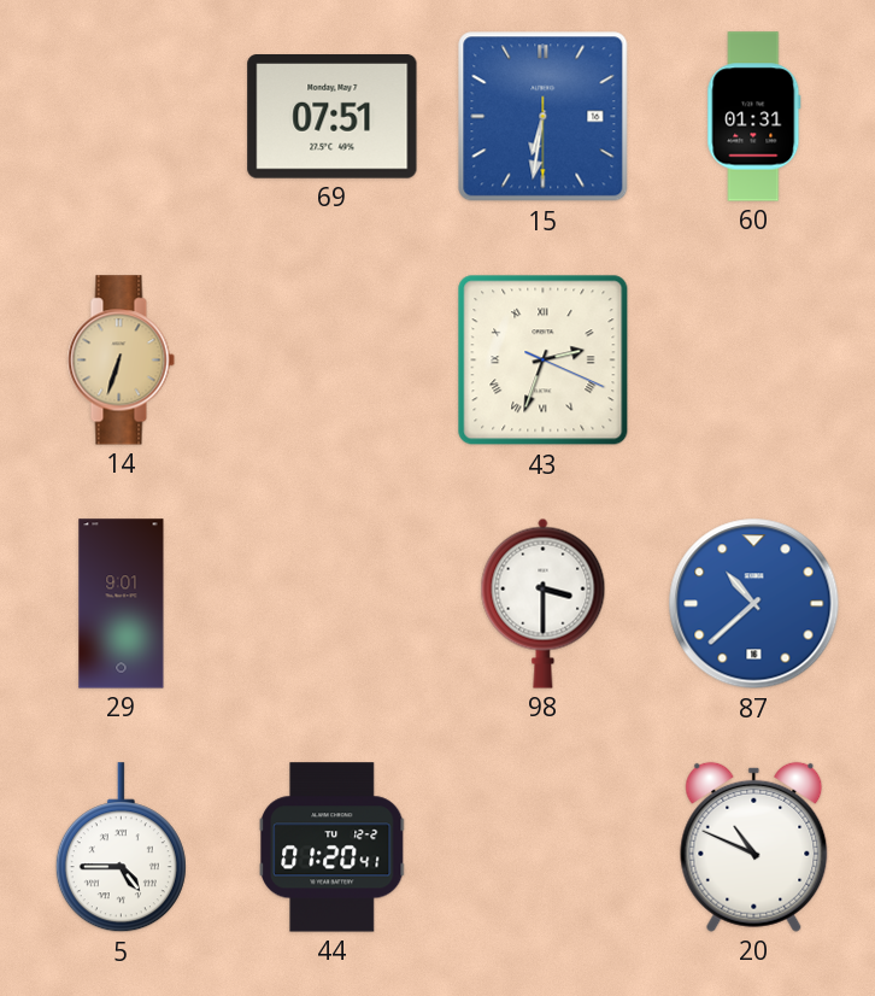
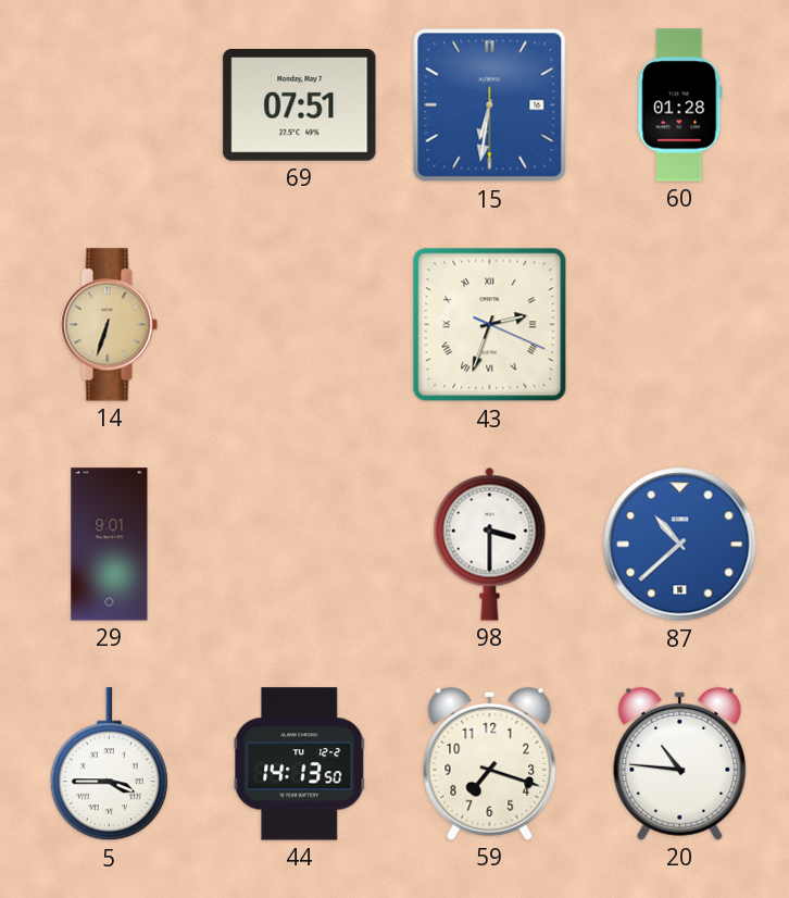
60: 01:31 -> 01:28 (680, 105)
5: 4:45 -> 3:45 (109, 764)
44: 01:20 -> 14:13 (300, 764)
59: none -> 7:18 (490, 763)
20: 10:49 -> 10:46 (680, 763)
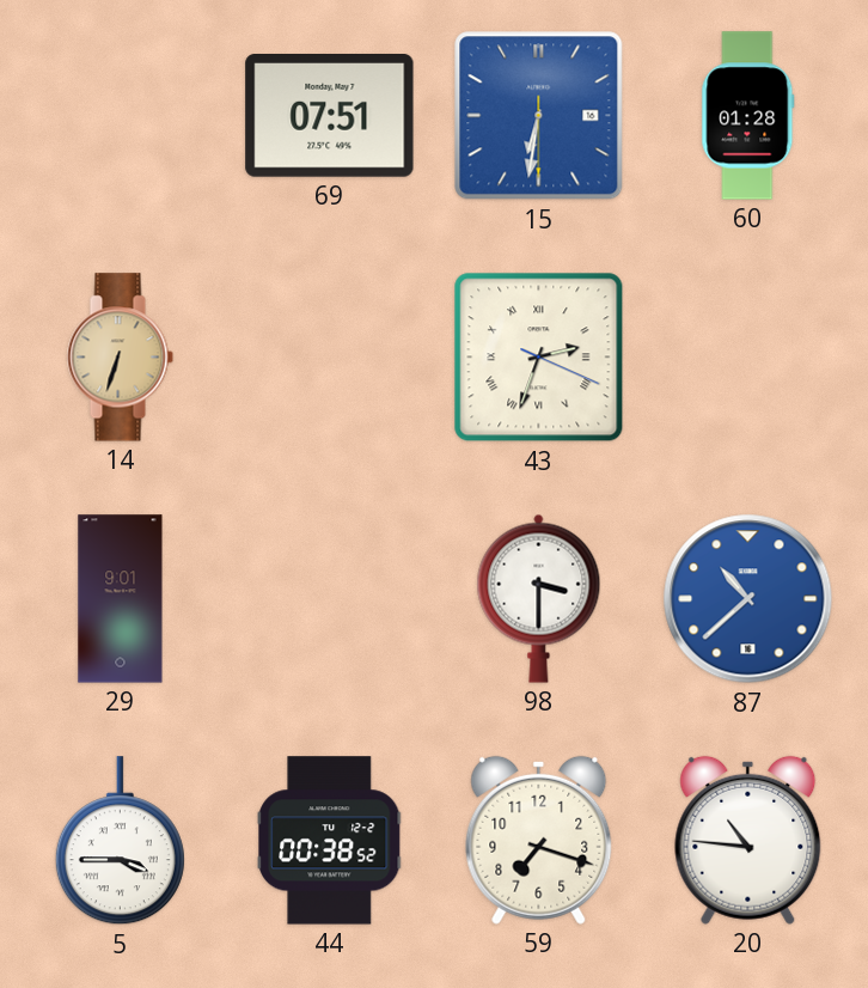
44: 14:13 -> 00:38 (330, 841)
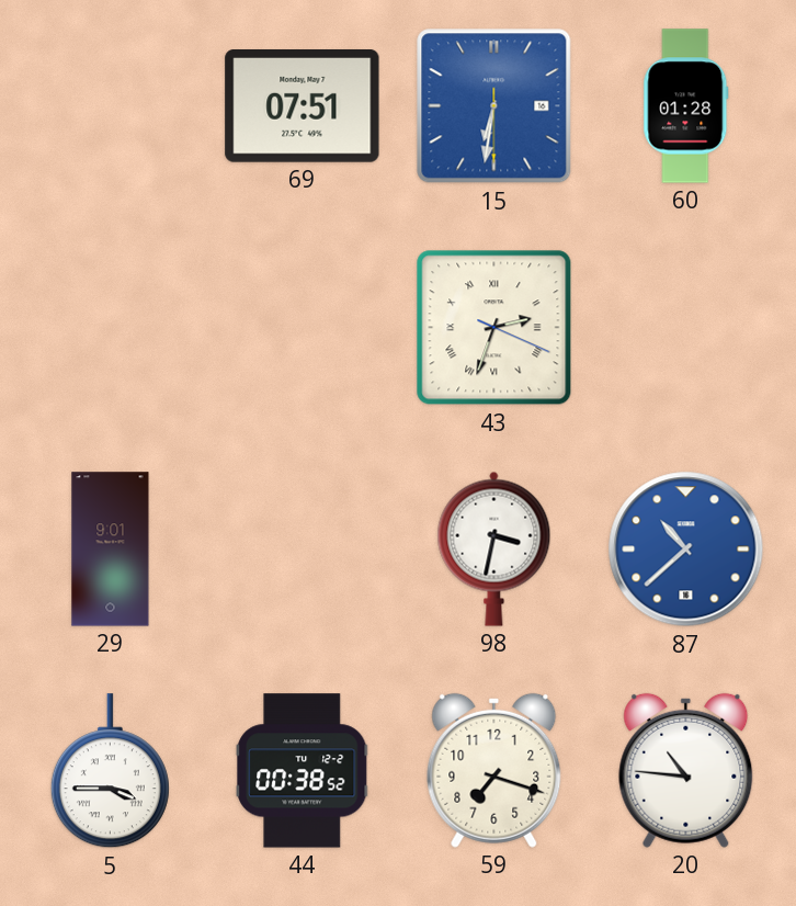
14: 6:33 -> none (120, 358)
98: 3:30 -> 3:32 (494, 548)
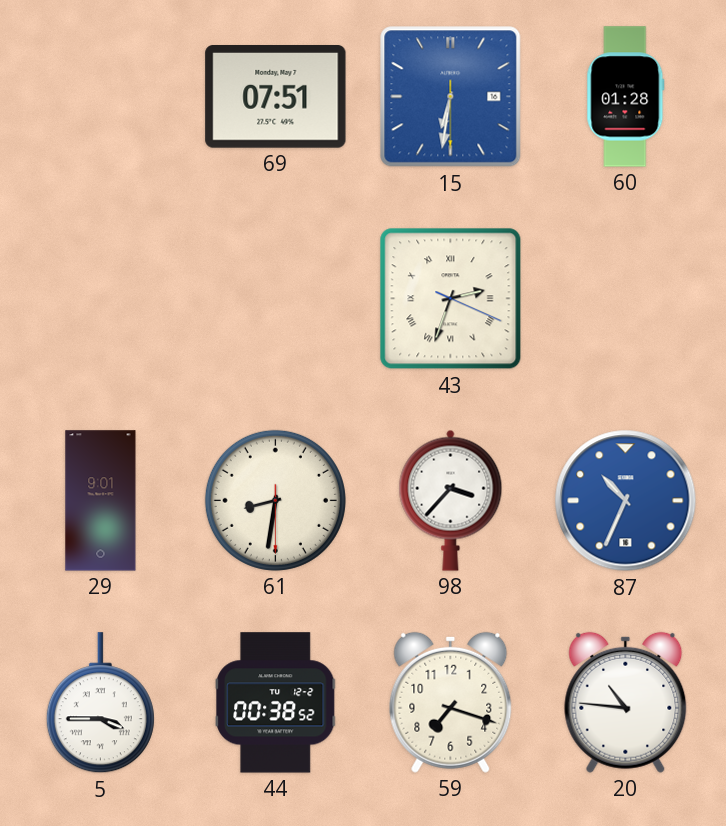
61: none -> 8:31 (275, 500)
98: 3:32 -> 3:37 (451, 500)
87: 10:38 -> 10:34 (626, 501)
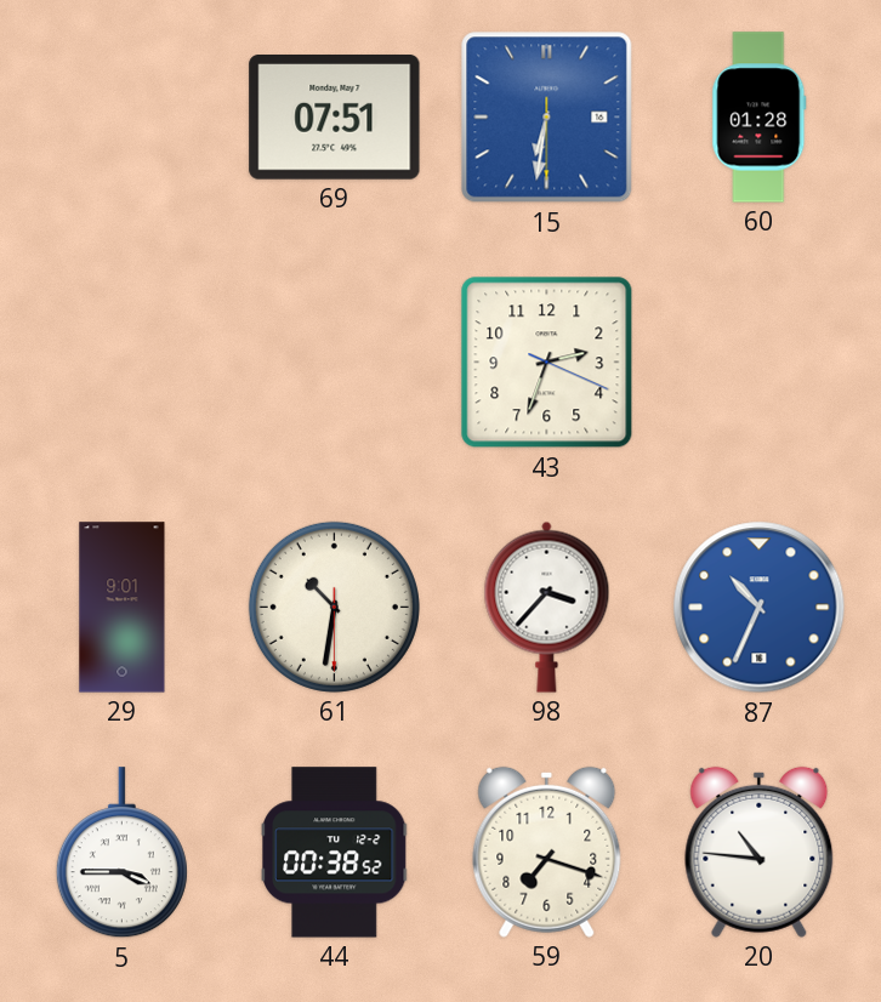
43 numerals: Roman -> Arabic (547, 363)
61: 8:31 -> 10:31 (334, 607)
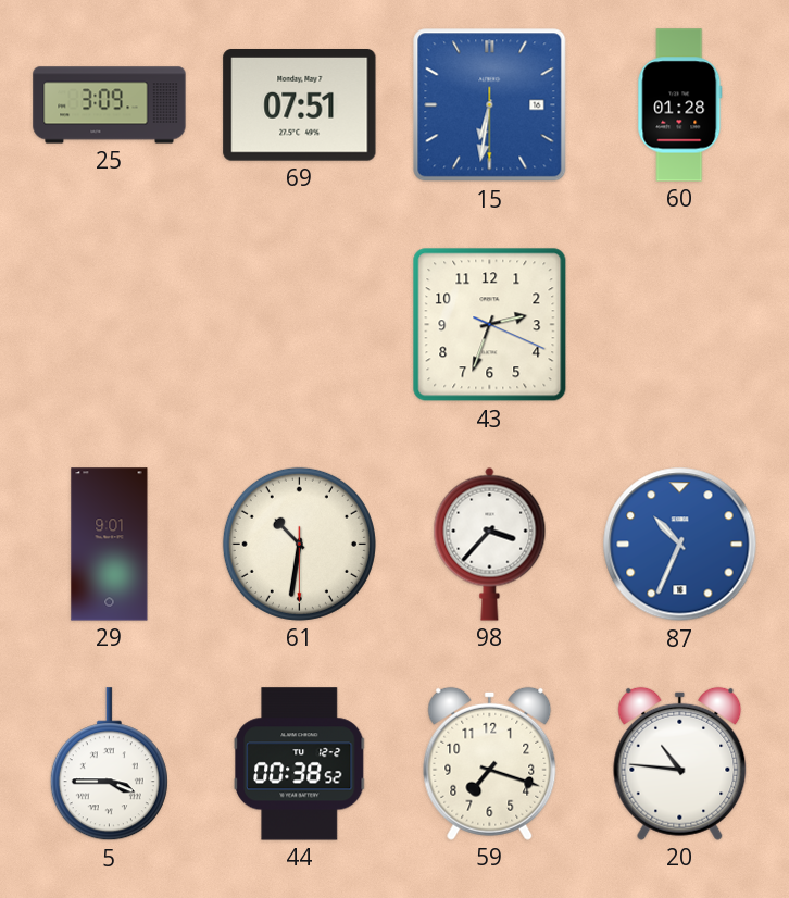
25: none -> 3:09 (110, 105)
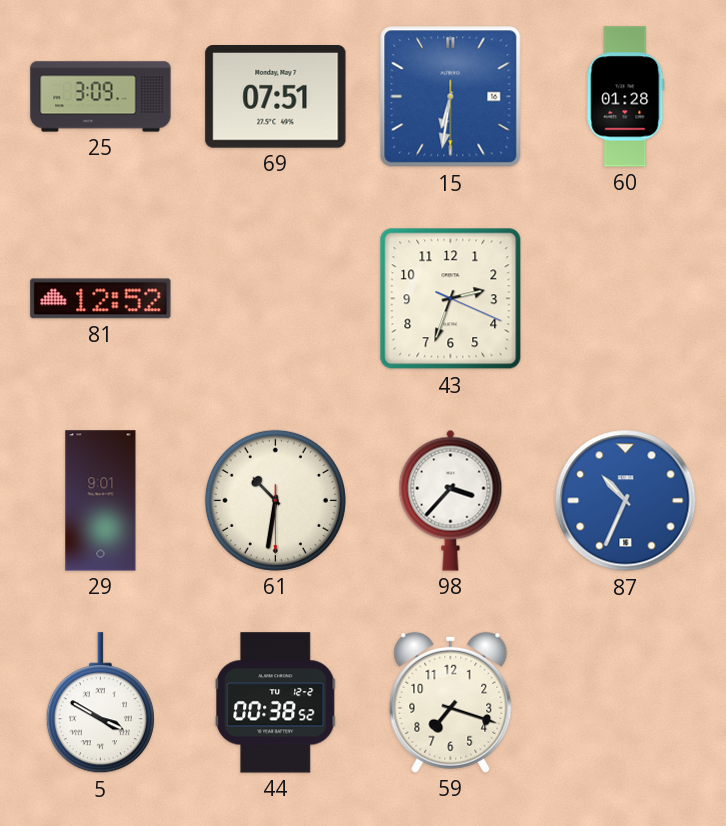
81: none -> 12:52 (101, 299)
5: 3:45 -> 3:50 (100, 703)
20: 10:46 -> none (680, 763)
